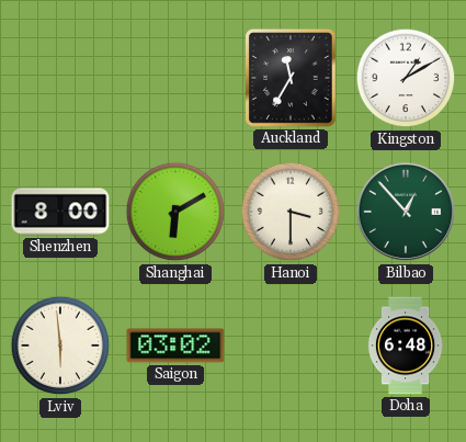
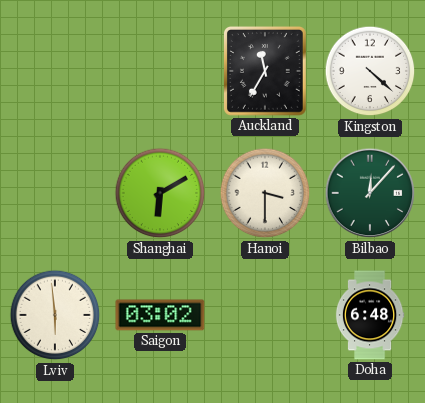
Kingston: 1:10 -> 4:22 (370, 71)
Shenzhen: 8:00 -> none (60, 212)
Bilbao: 12:53 -> 12:07 (370, 193)
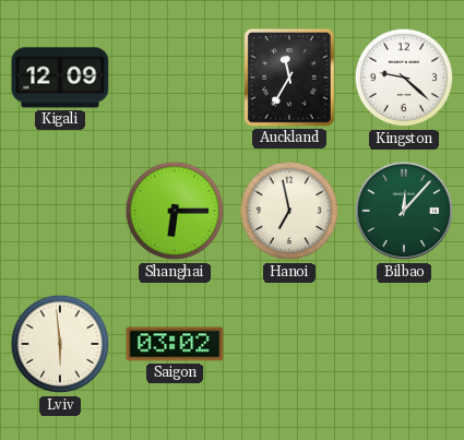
Kigali: none -> 12:09 (60, 78)
Kingston: 4:22 -> 9:22 (404, 78)
Shanghai: 6:10 -> 6:15 (175, 211)
Hanoi: 3:30 -> 6:58 (289, 211)
Doha: 6:48 -> none (370, 315)
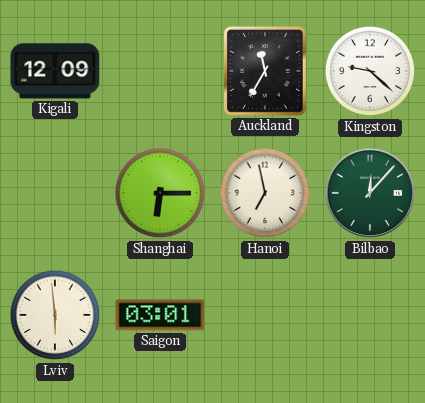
Saigon: 03:02 -> 03:01 (160, 315)
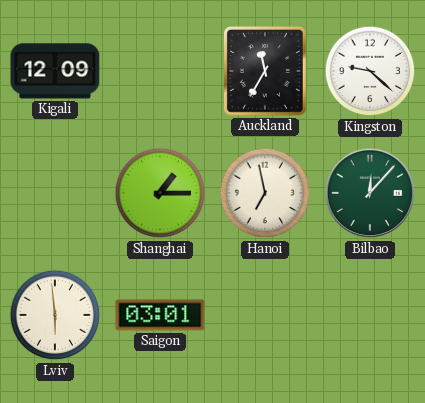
Shanghai: 6:15 -> 1:15 (160, 193)
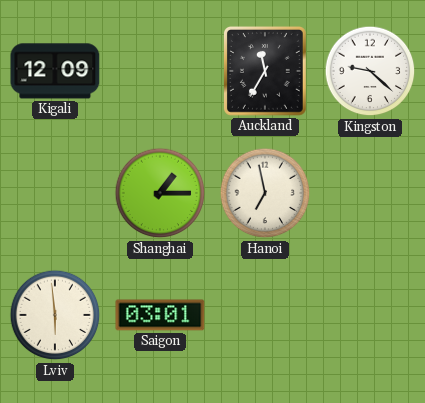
Bilbao: 12:07 -> none (370, 193)
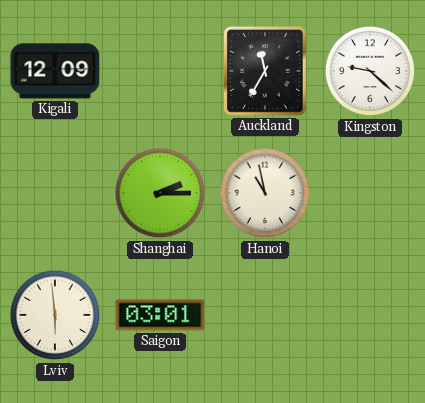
Shanghai: 1:15 -> 2:15 (160, 193)
Hanoi: 6:58 -> 10:58 (265, 193)
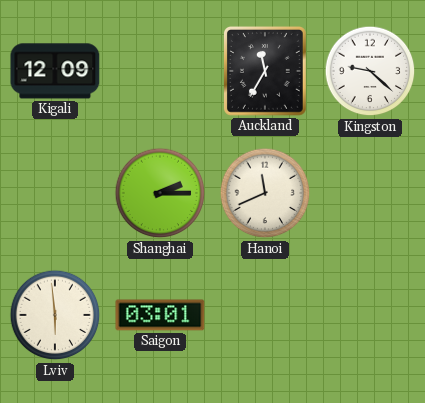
Hanoi: 10:58 -> 11:41 (265, 193)
